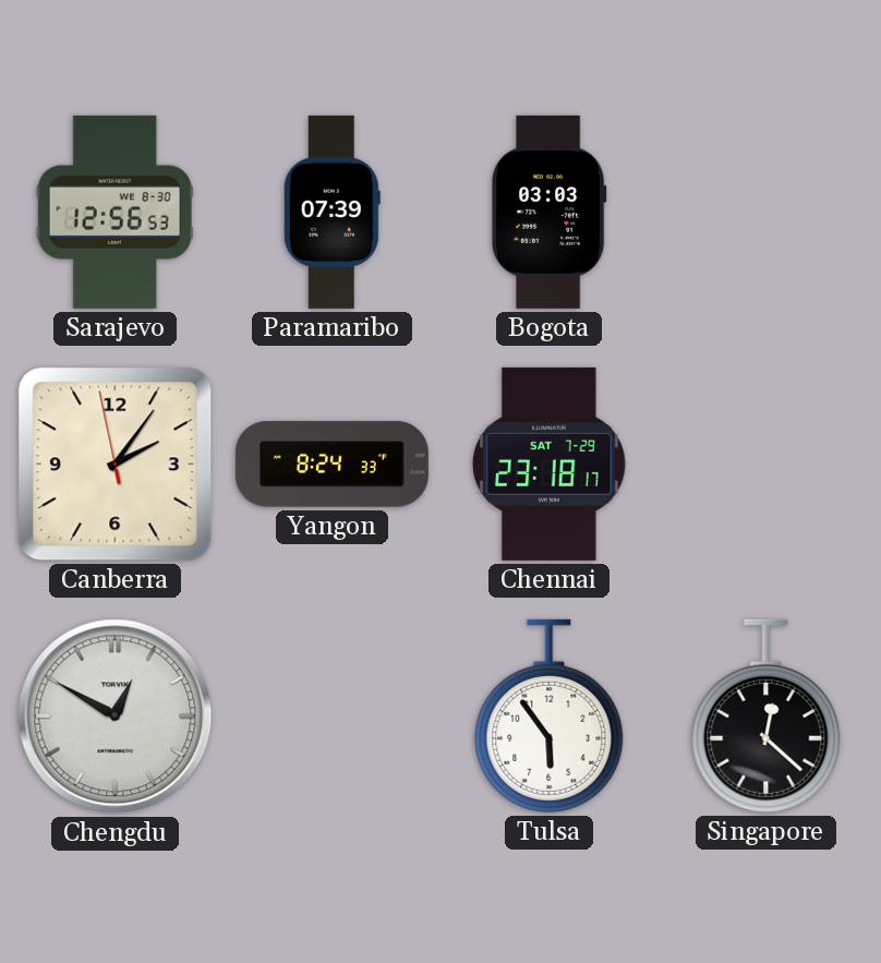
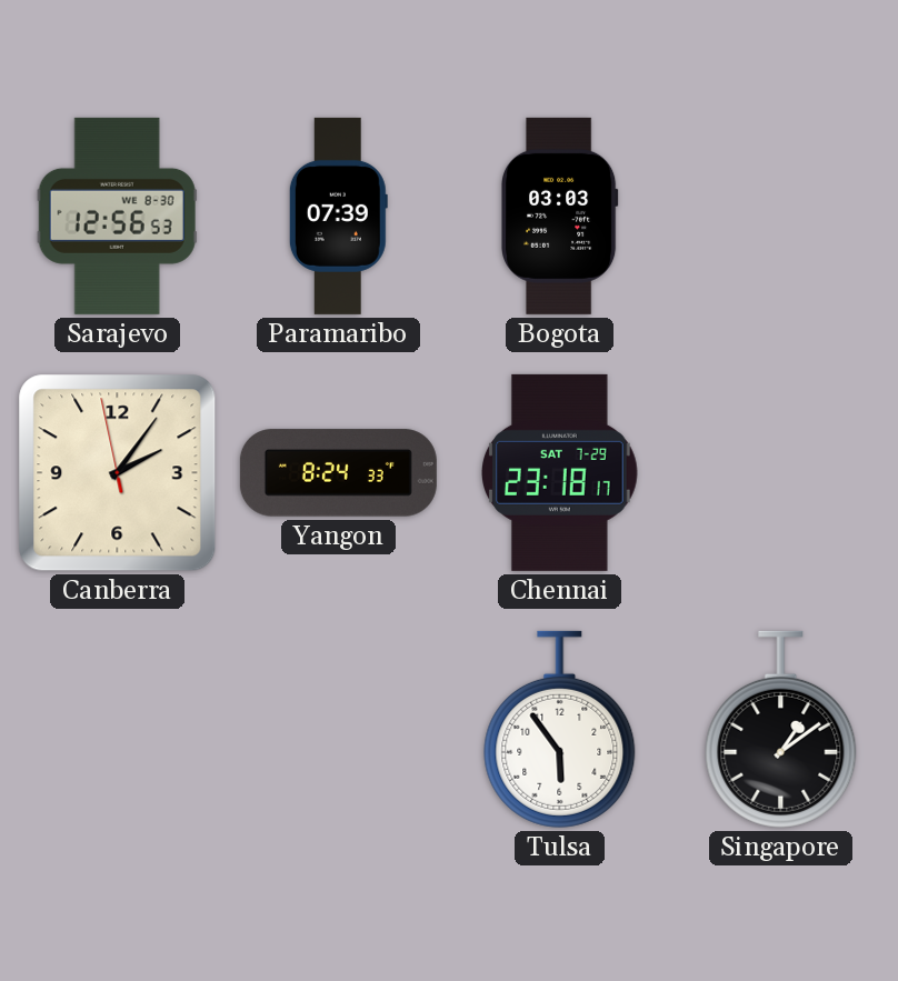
Chengdu: 12:50 -> none (116, 717)
Singapore: 12:22 -> 1:09 (781, 729)
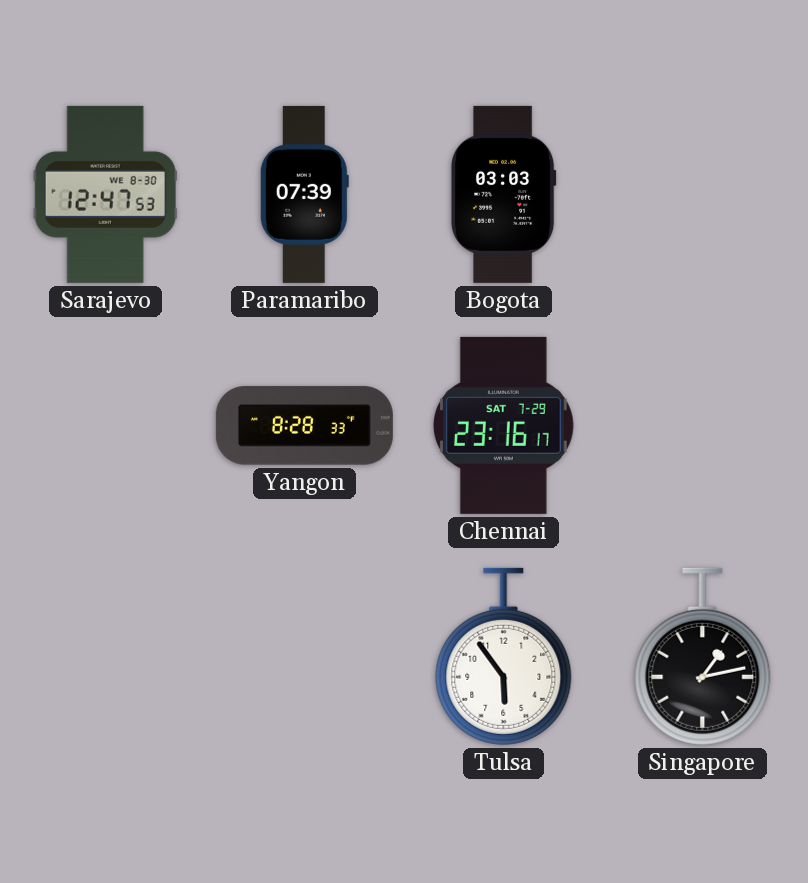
Sarajevo: 12:56 -> 12:47 (105, 194)
Canberra: 2:05 -> none (118, 473)
Yangon: 8:24 -> 8:28 (304, 426)
Chennai: 23:18 -> 23:16 (504, 425)
Singapore: 1:09 -> 1:13 (703, 656)
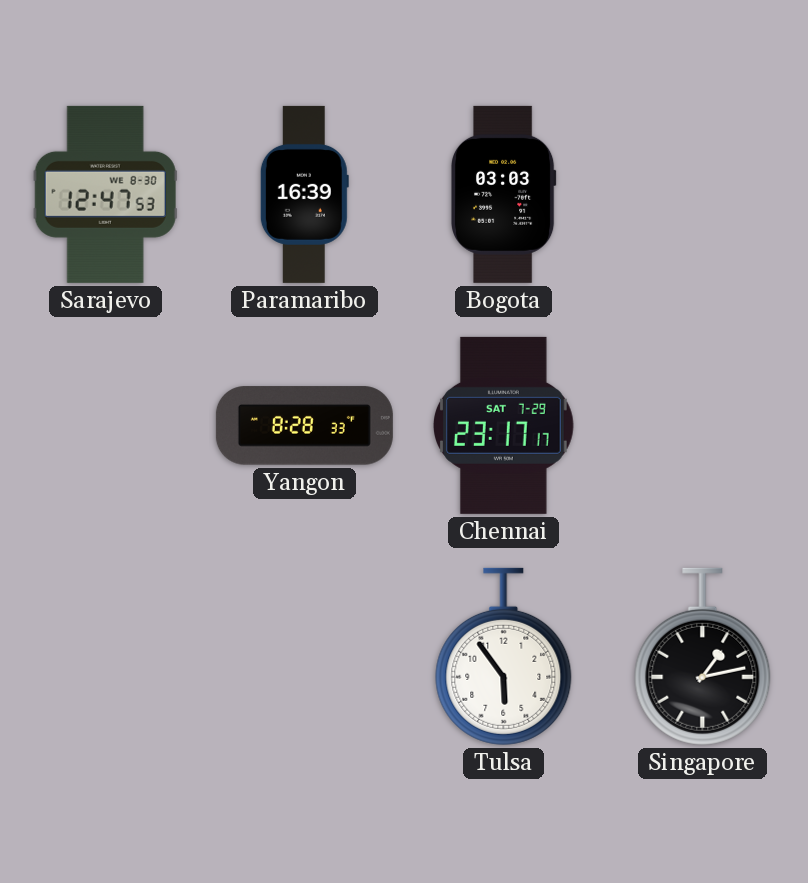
Paramaribo: 07:39 -> 16:39 (304, 194)
Chennai: 23:16 -> 23:17 (504, 425)
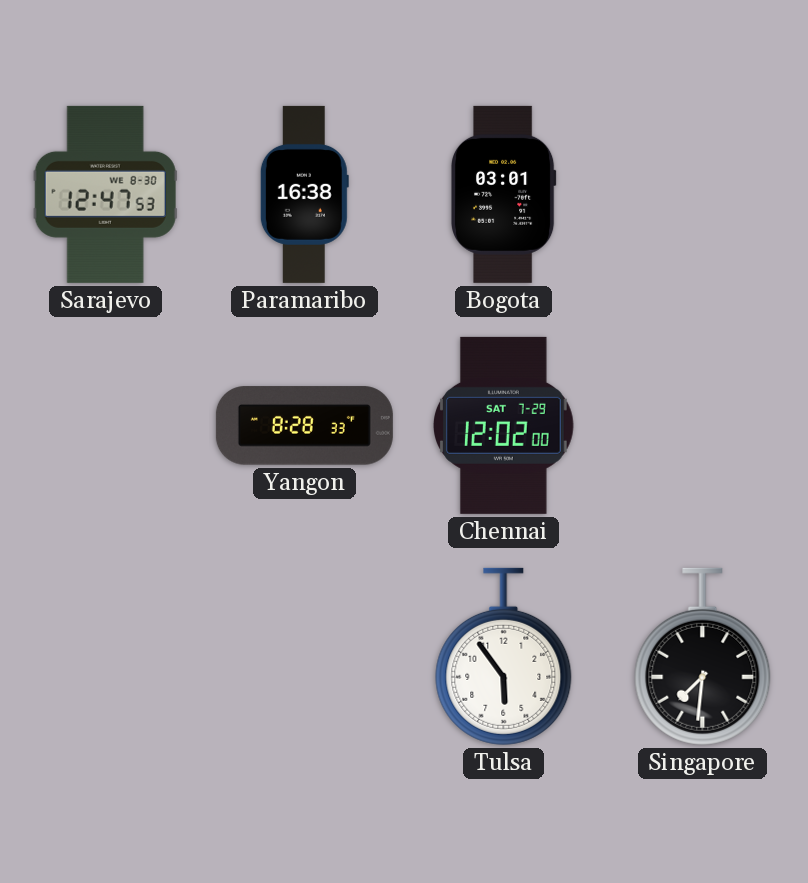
Paramaribo: 16:39 -> 16:38 (304, 194)
Bogota: 03:03 -> 03:01 (503, 194)
Chennai: 23:17 -> 12:02 (504, 425)
Singapore: 1:13 -> 7:31 (703, 656)
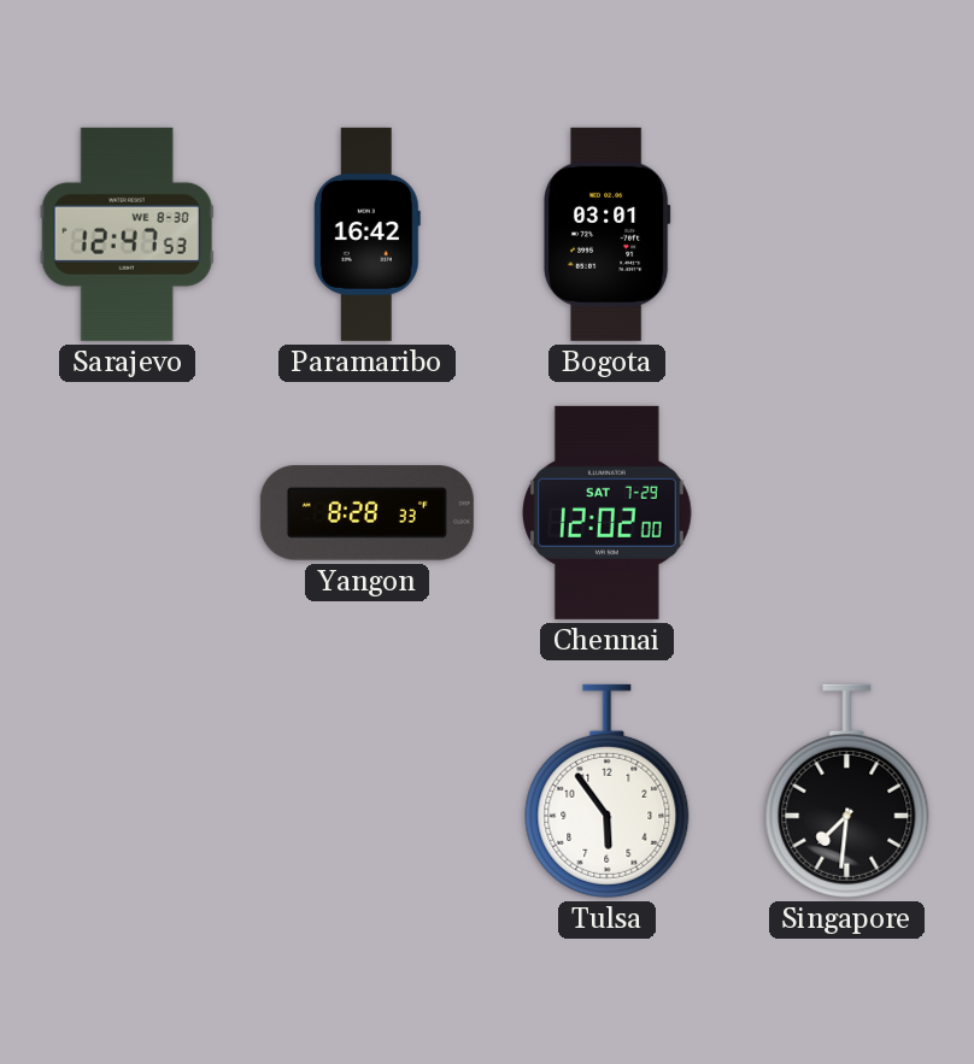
Paramaribo: 16:38 -> 16:42 (366, 234)
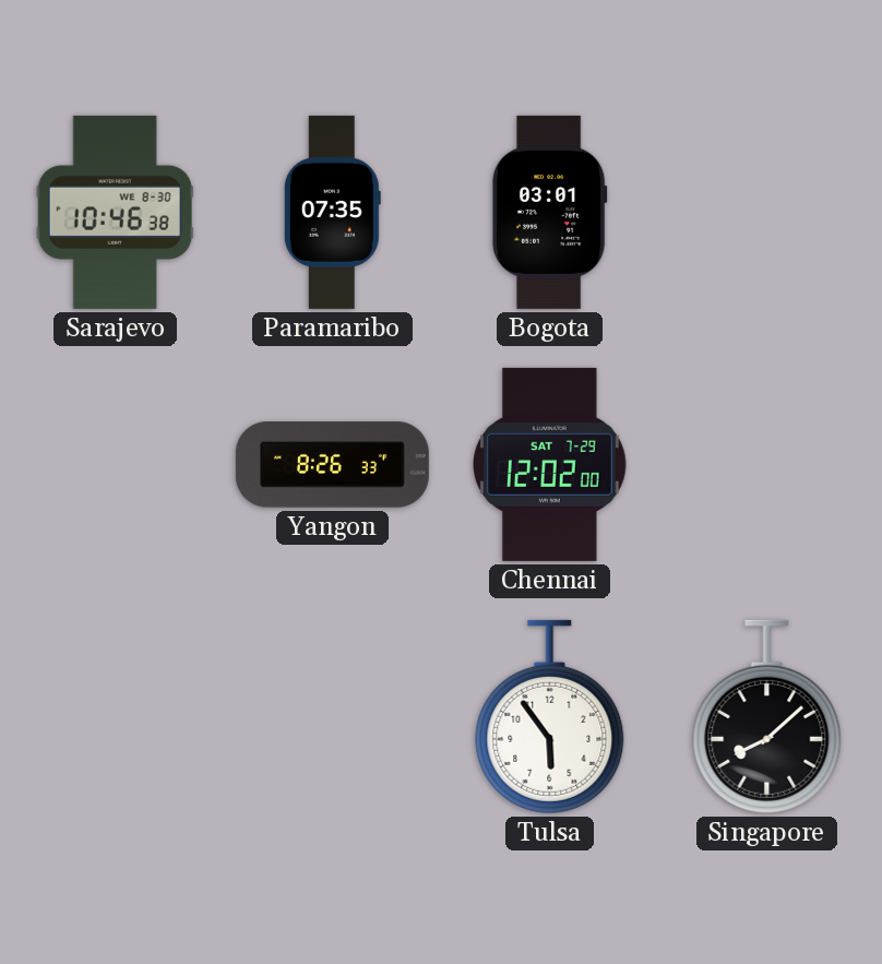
Sarajevo: 12:47 -> 10:46 (115, 212)
Paramaribo: 16:42 -> 07:35 (332, 212)
Yangon: 8:28 -> 8:26 (332, 465)
Singapore: 7:31 -> 8:08 (767, 716)
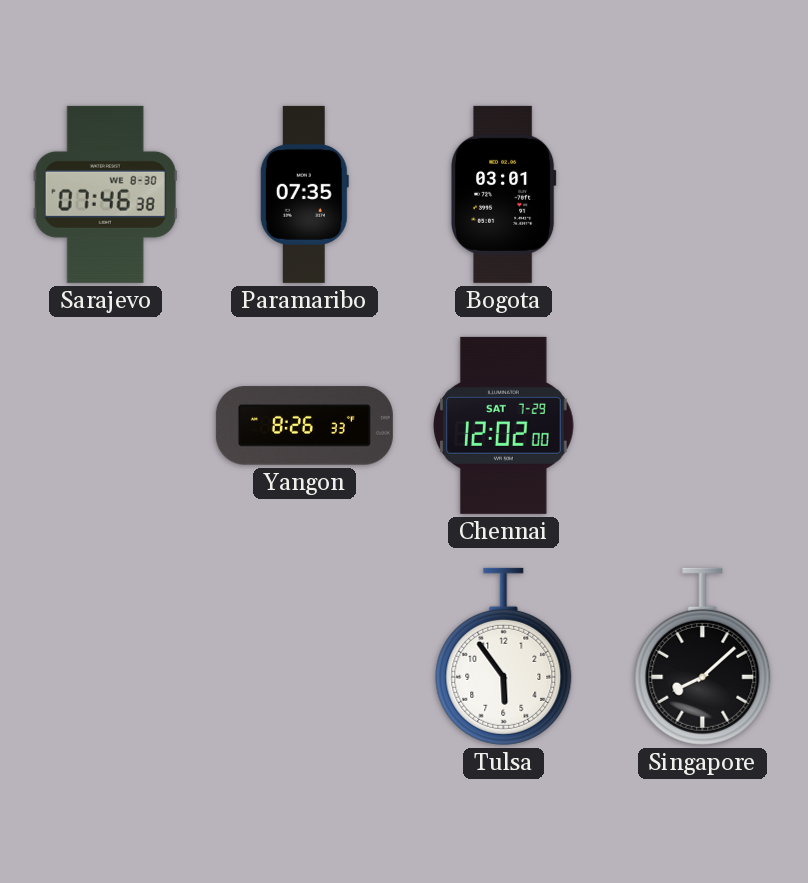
Sarajevo: 10:46 -> 07:46 (105, 194)
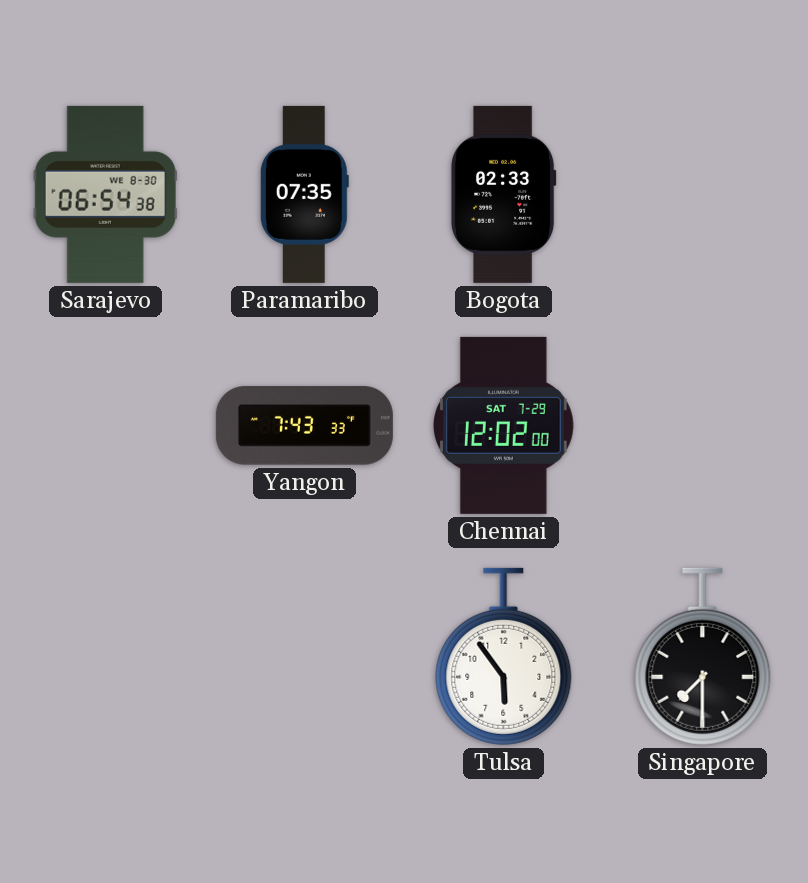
Sarajevo: 07:46 -> 06:54 (105, 194)
Bogota: 03:01 -> 02:33 (503, 194)
Yangon: 8:26 -> 7:43 (304, 426)
Singapore: 8:08 -> 7:30 (703, 656)
